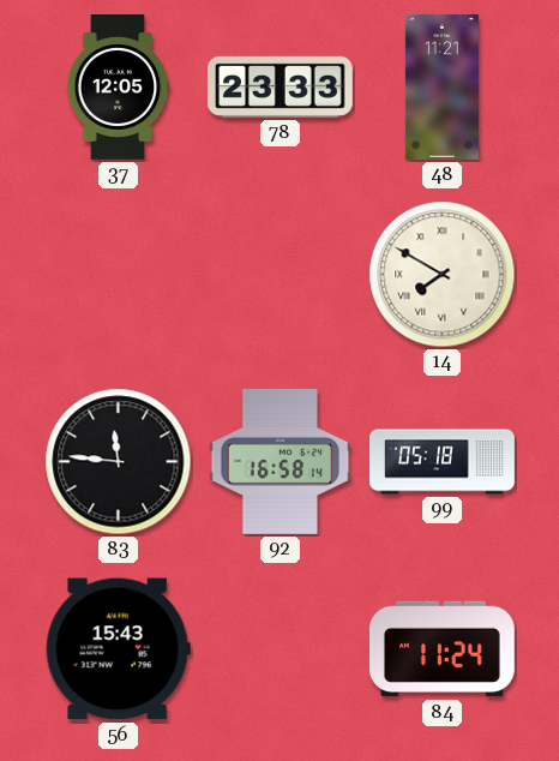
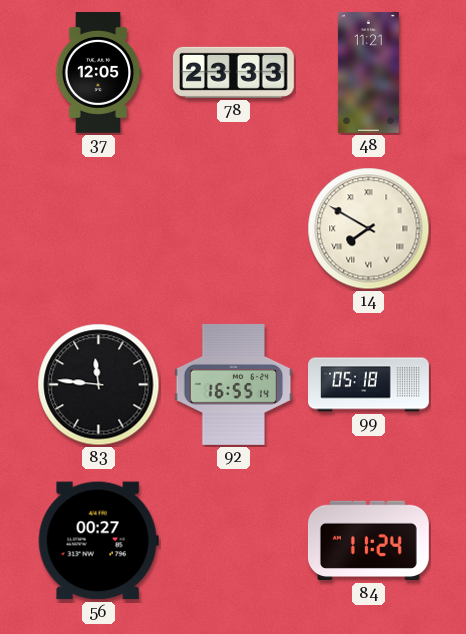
92: 16:58 -> 16:55 (234, 384)
56: 15:43 -> 00:27 (98, 541)
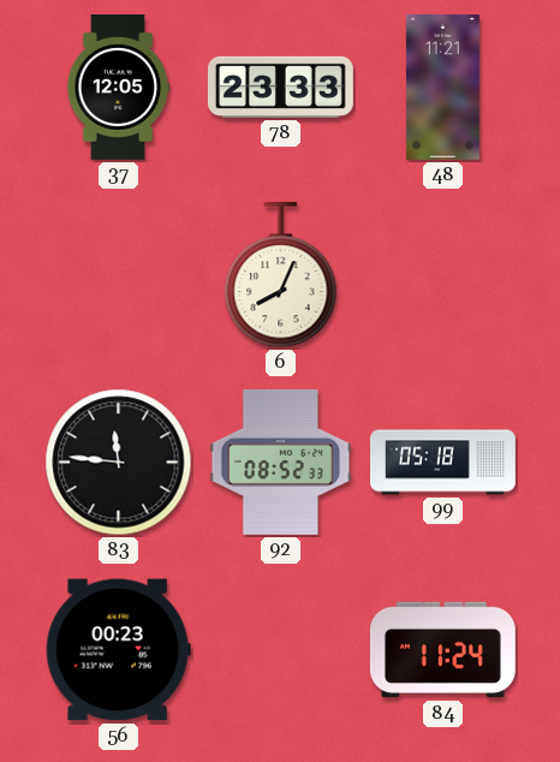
6: none -> 8:04 (281, 275)
14: 7:50 -> none (369, 229)
92: 16:55 -> 08:52 (281, 462)
56: 00:27 -> 00:23 (118, 650)
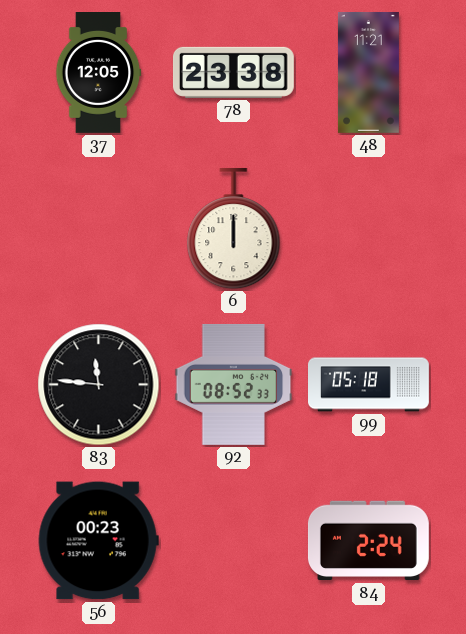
78: 23:33 -> 23:38 (233, 72)
6: 8:04 -> 12:00 (234, 229)
84: 11:24 -> 2:24 (368, 541)
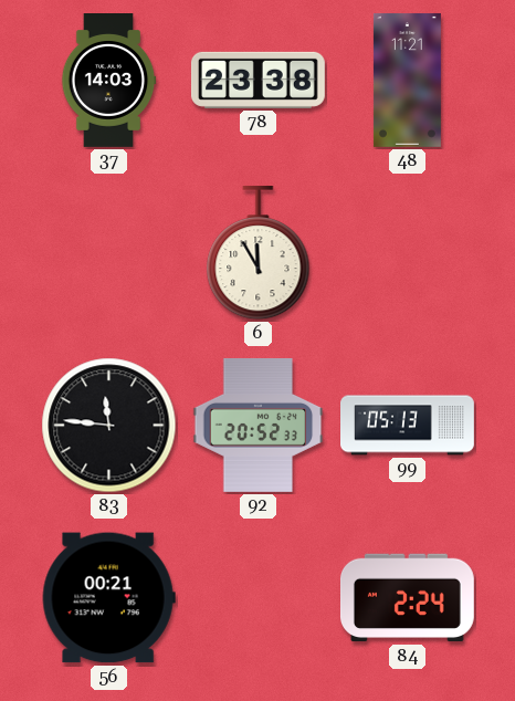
37: 12:05 -> 14:03 (108, 81)
6: 12:00 -> 11:55 (259, 253)
92: 08:52 -> 20:52 (259, 425)
99: 05:18 -> 05:13 (408, 426)
56: 00:23 -> 00:21 (108, 598)
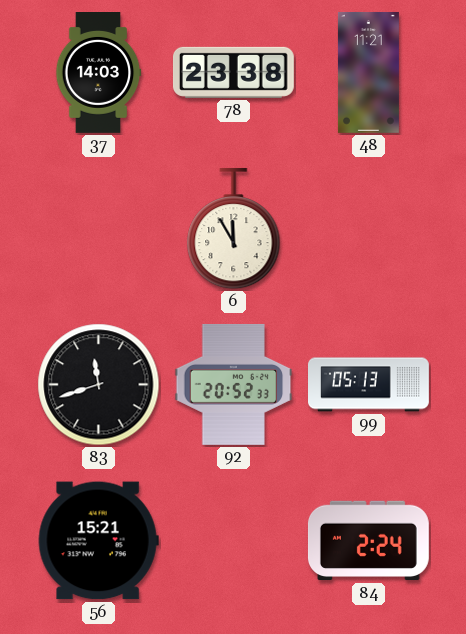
83: 11:46 -> 11:42 (99, 385)
56: 00:21 -> 15:21 (98, 541)
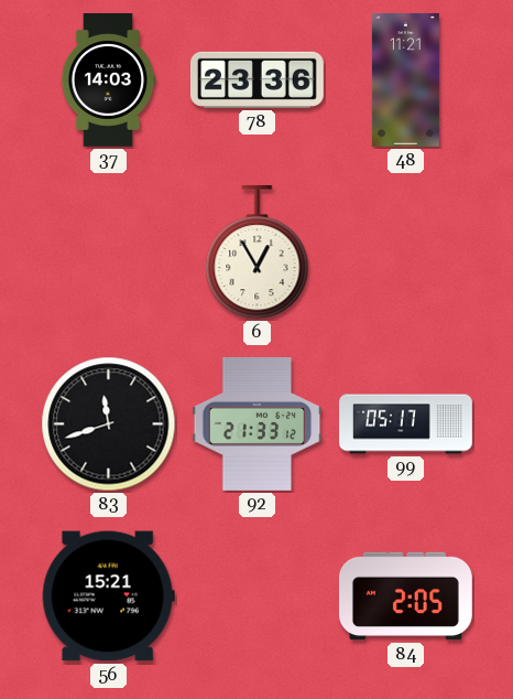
78: 23:38 -> 23:36 (256, 79)
6: 11:55 -> 12:55 (258, 252)
92: 20:52 -> 21:33 (258, 423)
99: 05:13 -> 05:17 (406, 424)
84: 2:24 -> 2:05 (405, 596)
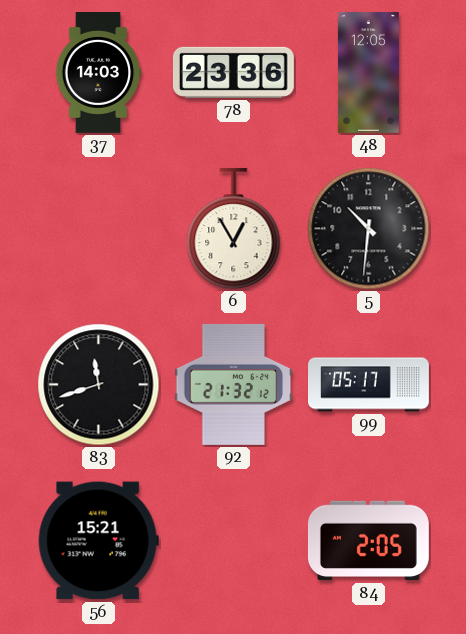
48: 11:21 -> 12:05 (368, 72)
5: none -> 10:31 (369, 229)
92: 21:33 -> 21:32 (234, 384)
